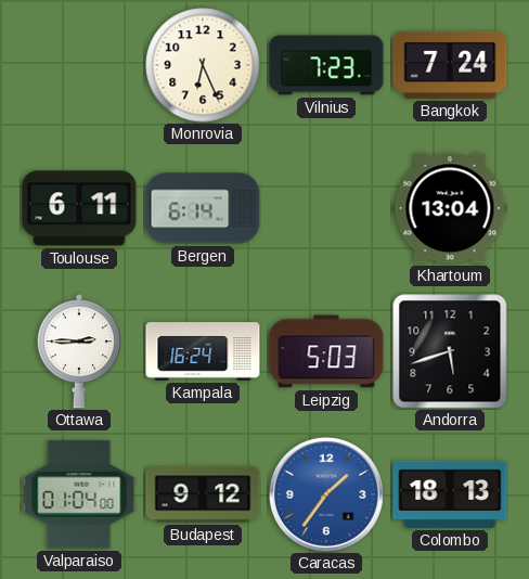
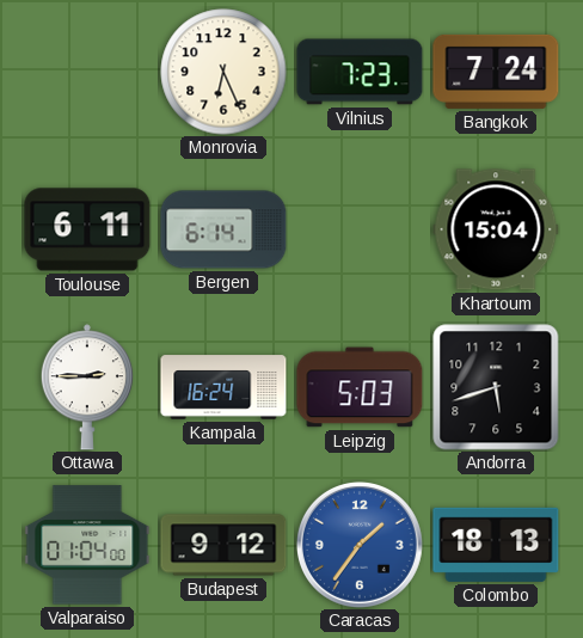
Khartoum: 13:04 -> 15:04 (496, 229)
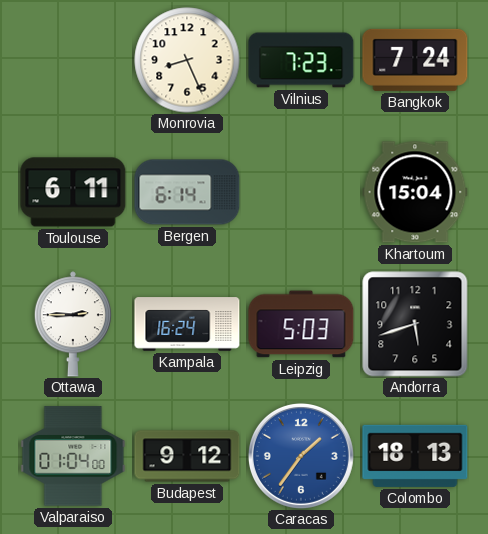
Monrovia: 6:26 -> 8:26 (187, 60)
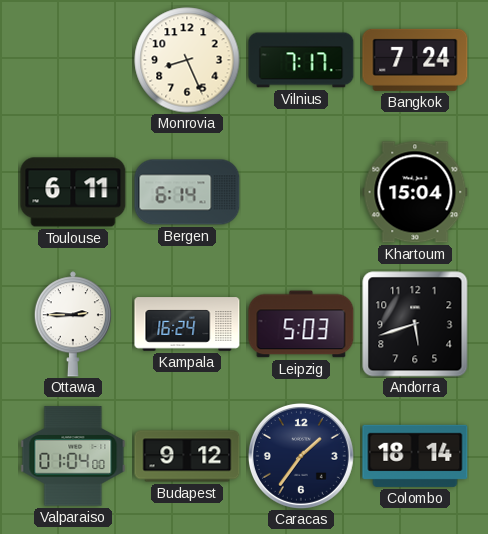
Vilnius: 7:23 -> 7:17 (301, 60)
Caracas dial: blue -> navy (301, 456)
Colombo: 18:13 -> 18:14 (415, 456)
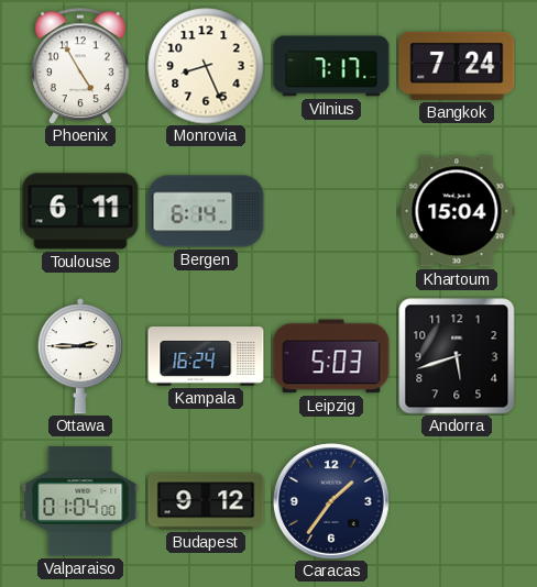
Phoenix: none -> 4:55 (80, 66)
Colombo: 18:14 -> none (415, 456)
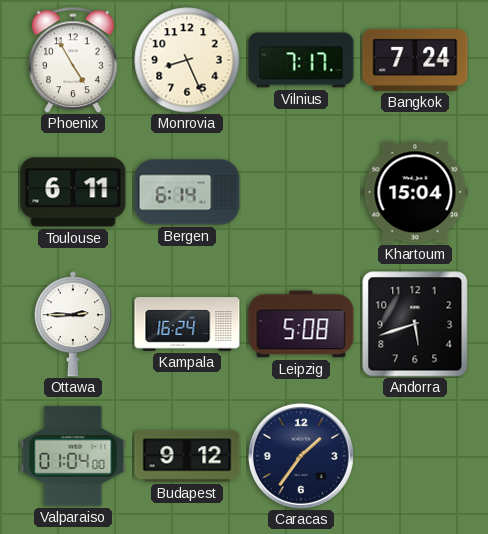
Leipzig: 5:03 -> 5:08 (301, 324)
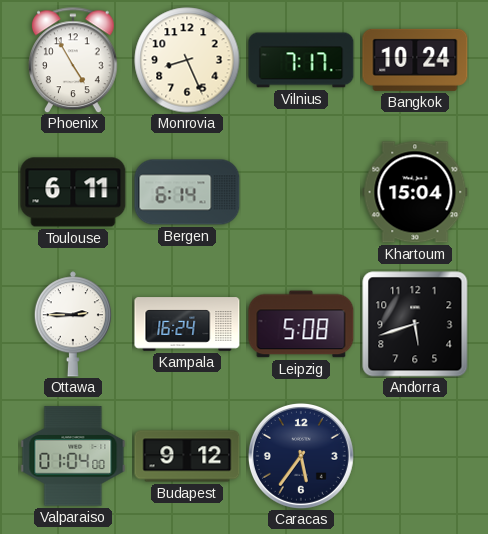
Bangkok: 7:24 -> 10:24 (415, 60)
Caracas: 1:36 -> 5:36 (301, 456)
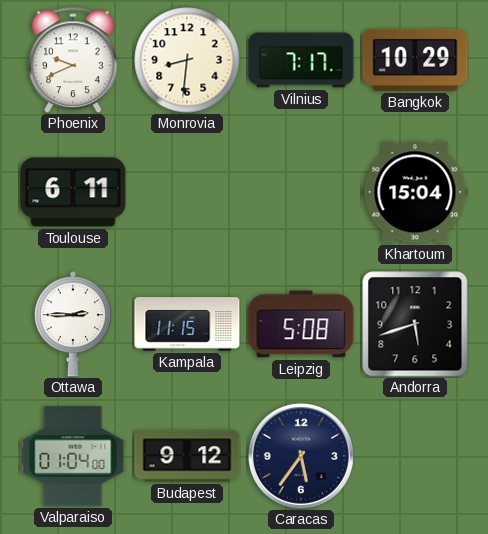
Phoenix: 4:55 -> 9:41 (73, 60)
Monrovia: 8:26 -> 8:31 (187, 60)
Bangkok: 10:24 -> 10:29 (415, 60)
Bergen: 6:14 -> none (187, 192)
Kampala: 16:24 -> 11:15 (187, 324)
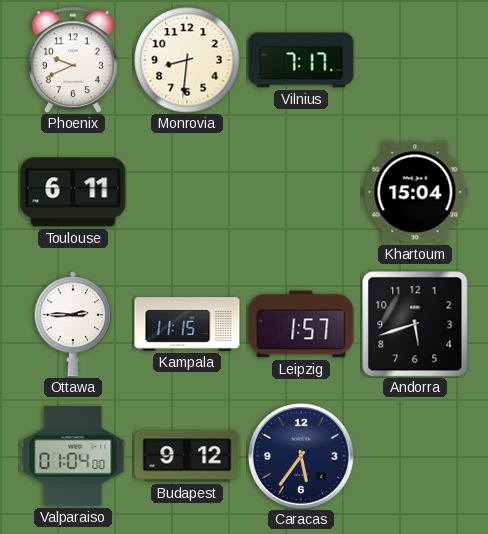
Bangkok: 10:29 -> none (415, 60)
Leipzig: 5:08 -> 1:57 (301, 324)
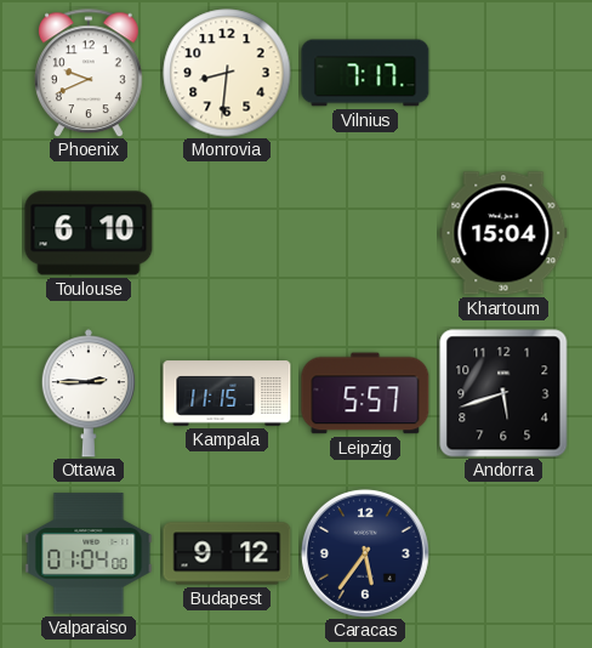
Toulouse: 6:11 -> 6:10 (89, 233)
Leipzig: 1:57 -> 5:57 (365, 393)
